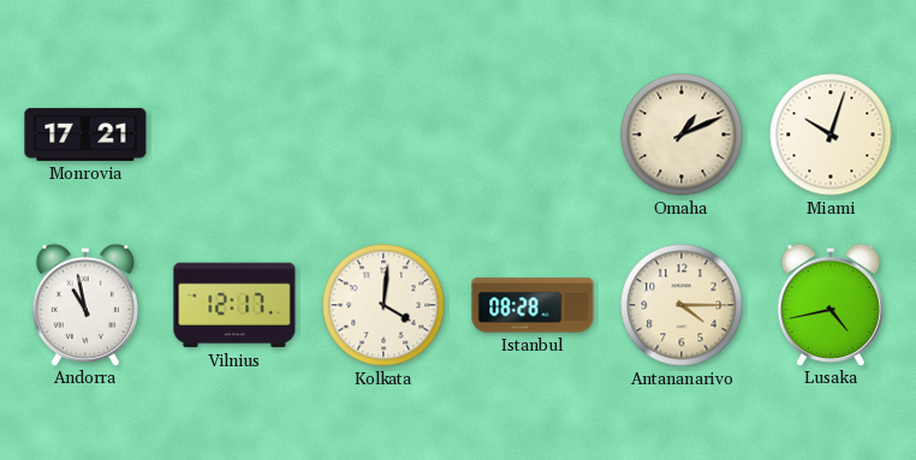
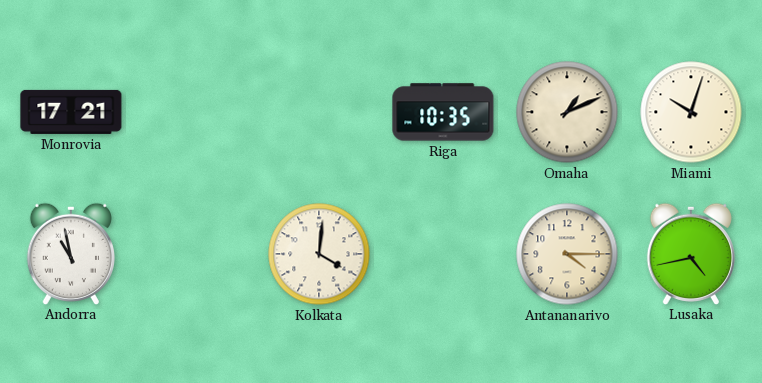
Riga: none -> 10:35 (443, 112)
Vilnius: 12:17 -> none (234, 305)
Istanbul: 08:28 -> none (533, 305)
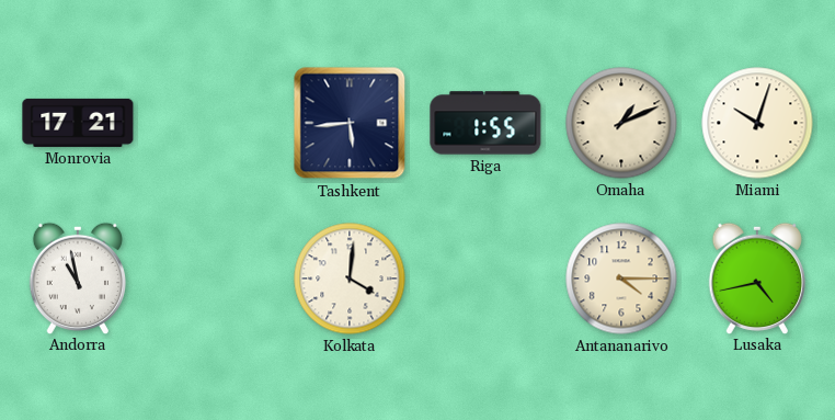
Tashkent: none -> 5:44 (350, 123)
Riga: 10:35 -> 1:55 (485, 123)
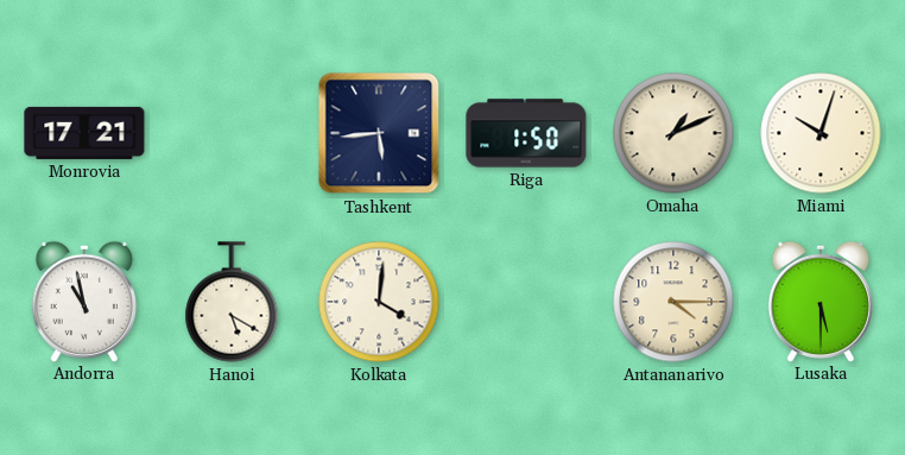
Riga: 1:55 -> 1:50 (526, 133)
Hanoi: none -> 5:20 (232, 302)
Lusaka: 4:43 -> 5:30 (821, 301)
